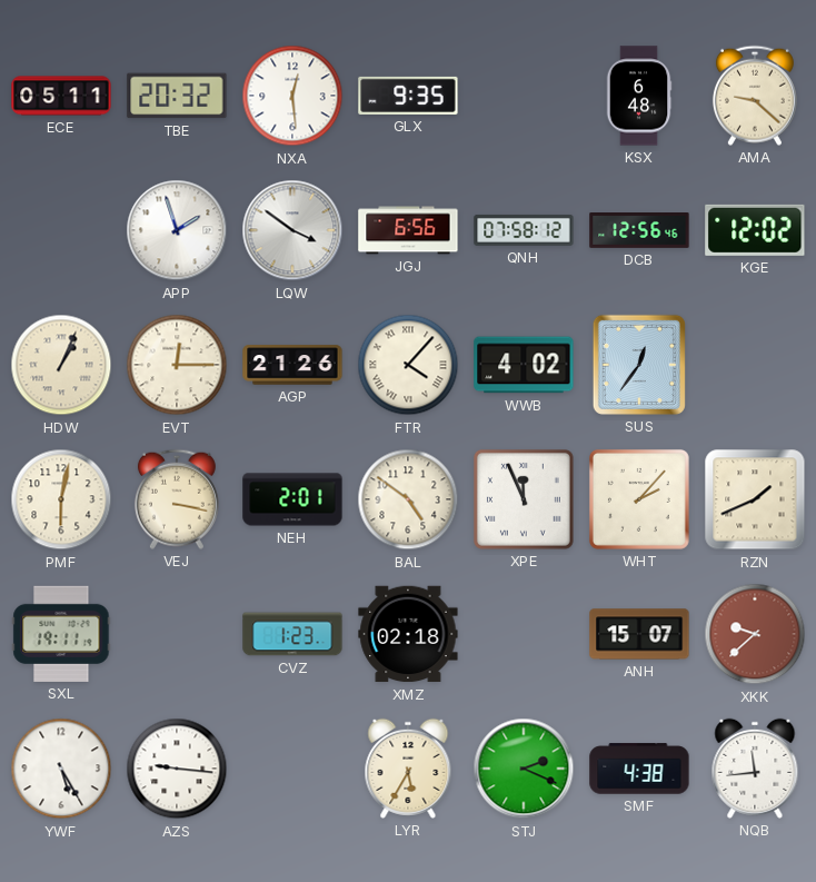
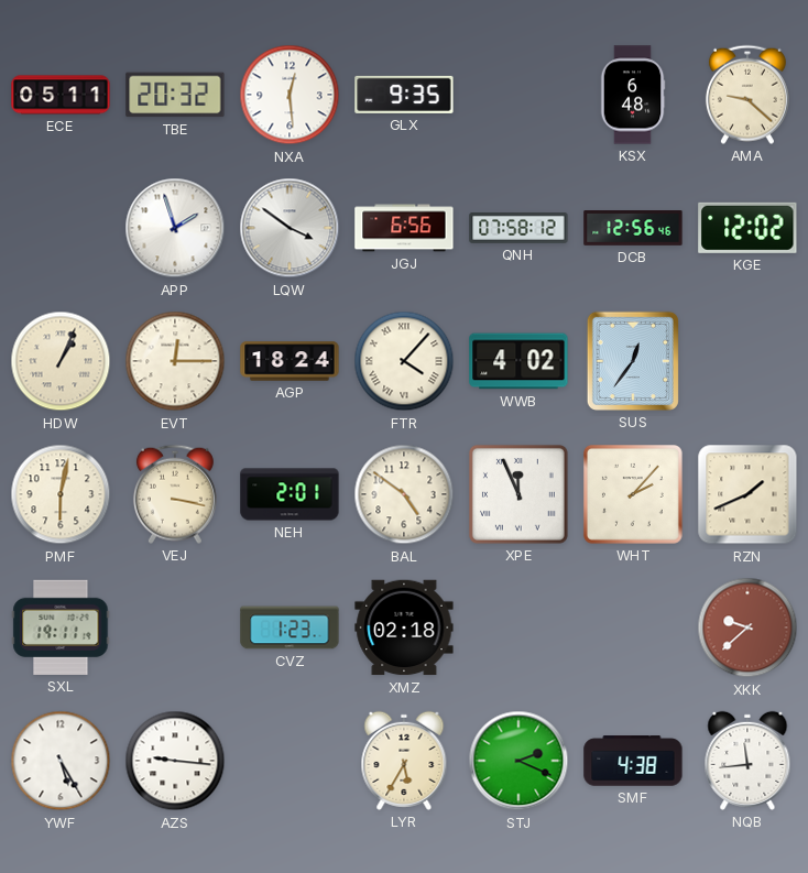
AGP: 21:26 -> 18:24 (290, 361)
ANH: 15:07 -> none (639, 634)
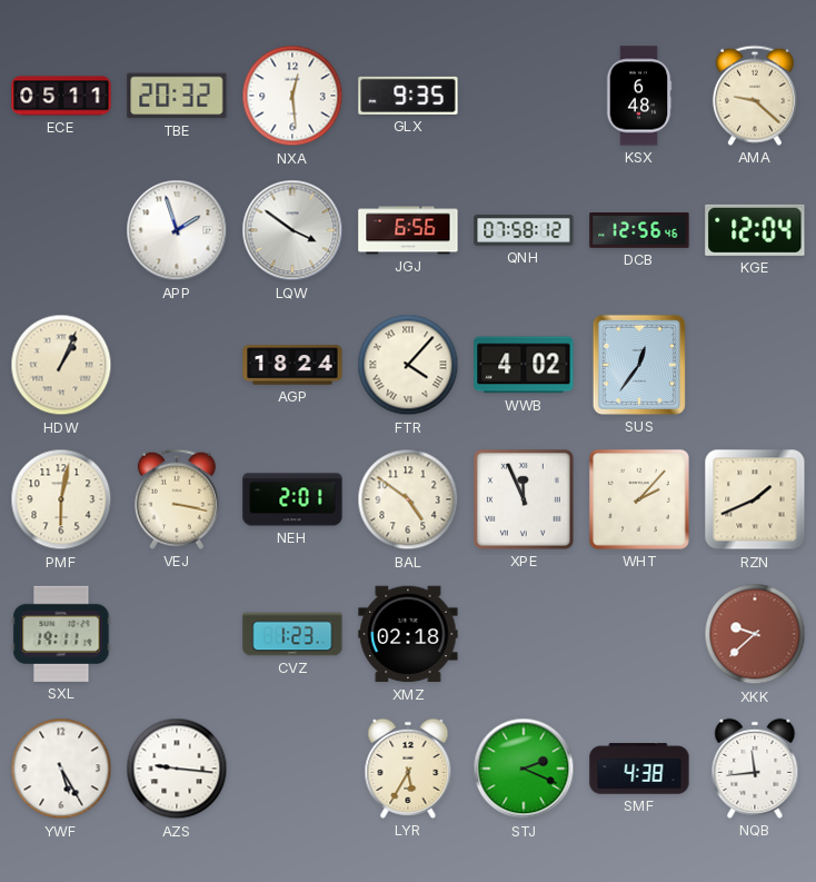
KGE: 12:02 -> 12:04 (755, 230)
EVT: 12:15 -> none (175, 361)
